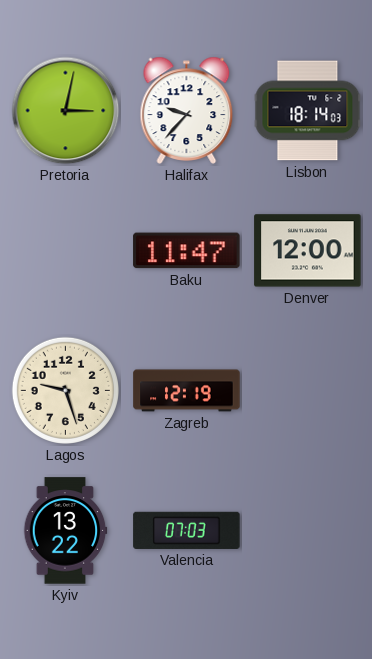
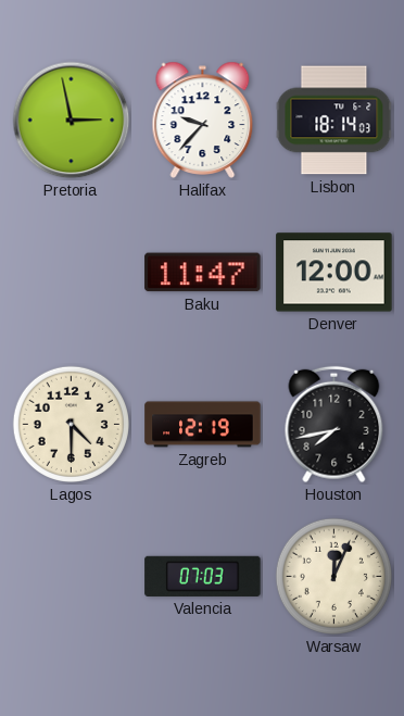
Pretoria: 3:02 -> 2:58 (72, 121)
Lagos: 9:27 -> 4:30 (71, 424)
Houston: none -> 7:43 (334, 425)
Kyiv: 13:22 -> none (65, 531)
Warsaw: none -> 12:04 (333, 576)
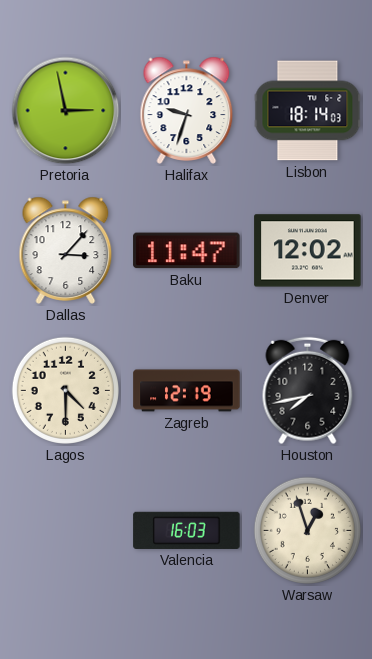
Halifax: 9:37 -> 9:33 (187, 110)
Dallas: none -> 3:07 (66, 250)
Denver: 12:00 -> 12:02 (308, 251)
Valencia: 07:03 -> 16:03 (187, 530)
Warsaw: 12:04 -> 12:57 (307, 530)
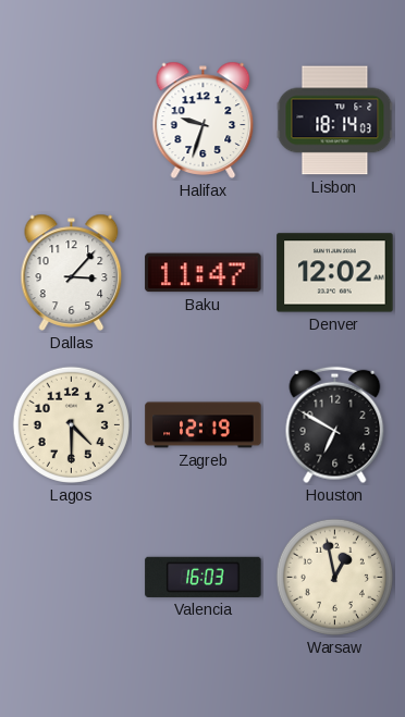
Pretoria: 2:58 -> none (66, 111)
Houston: 7:43 -> 6:50 (335, 425)
Warsaw: 12:57 -> 12:58 (334, 577)
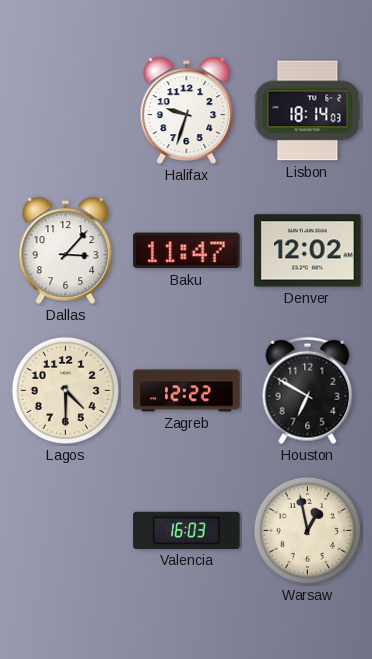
Zagreb: 12:19 -> 12:22 (187, 391)
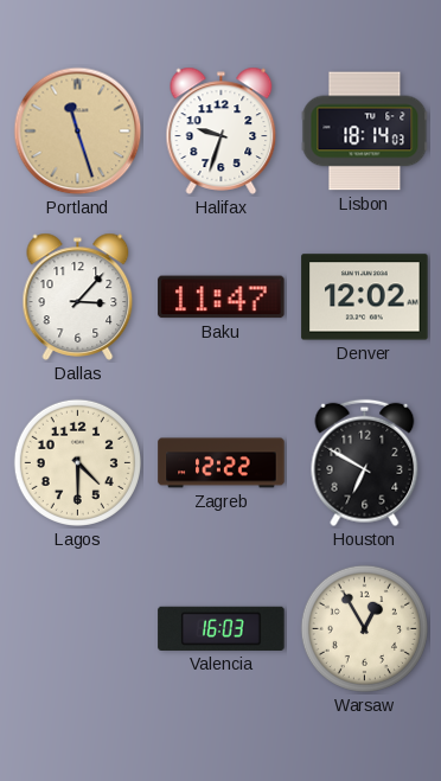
Portland: none -> 11:27 (78, 132)
Warsaw: 12:58 -> 12:55 (364, 628)
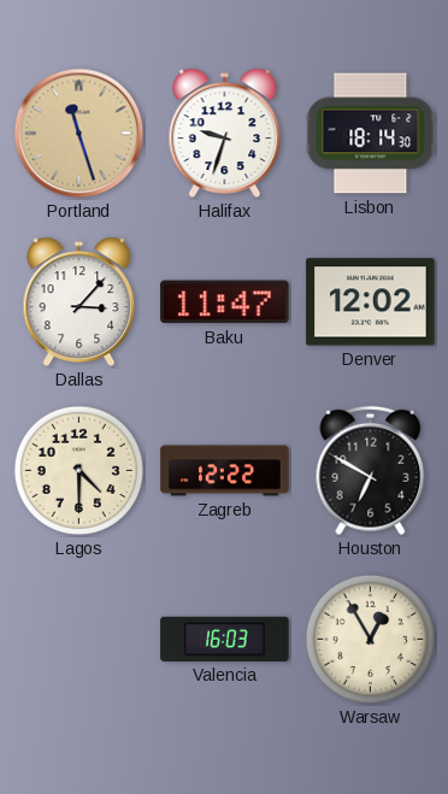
Lisbon: 18:14:03 -> 18:14:30 (371, 134)
